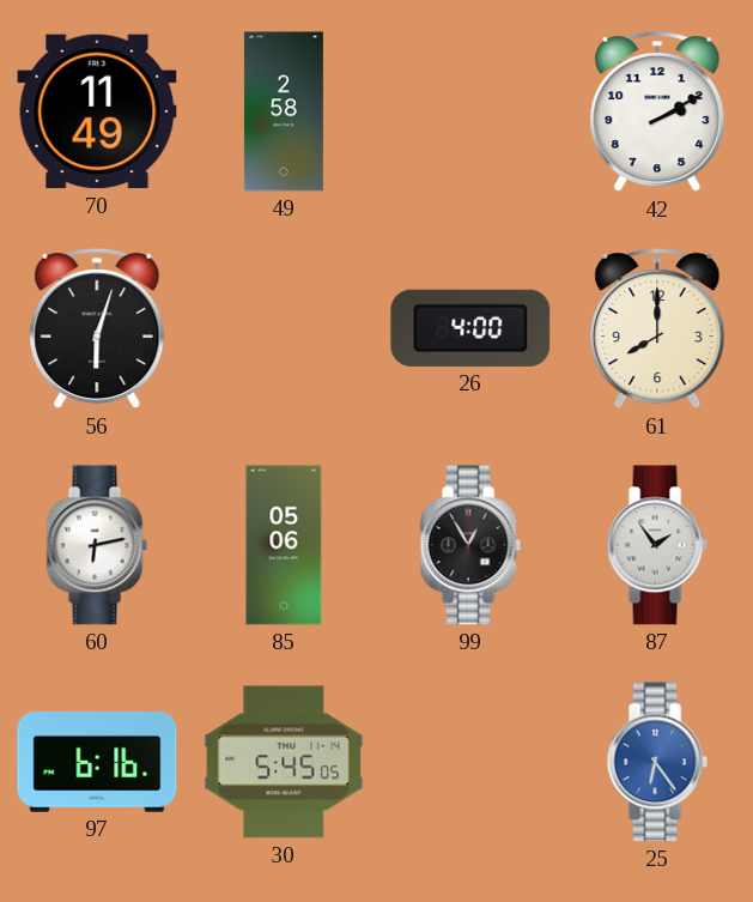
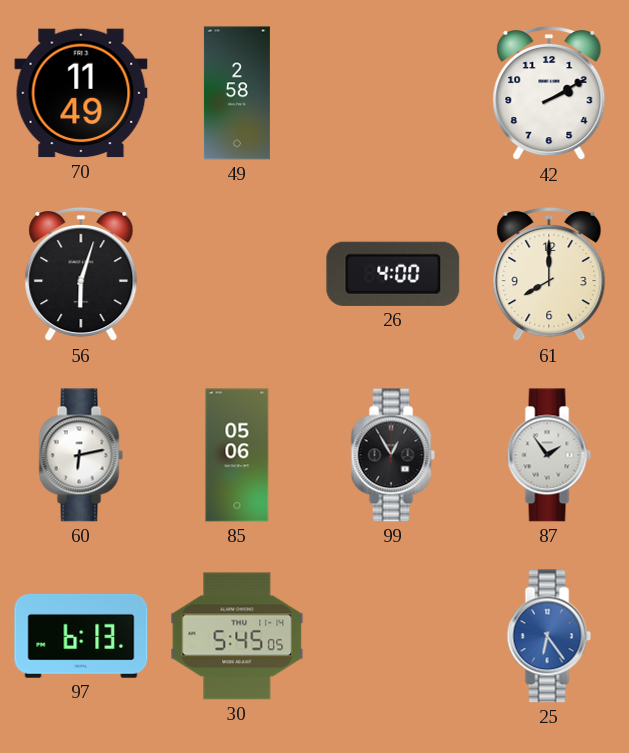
97: 6:16 -> 6:13 (81, 636)
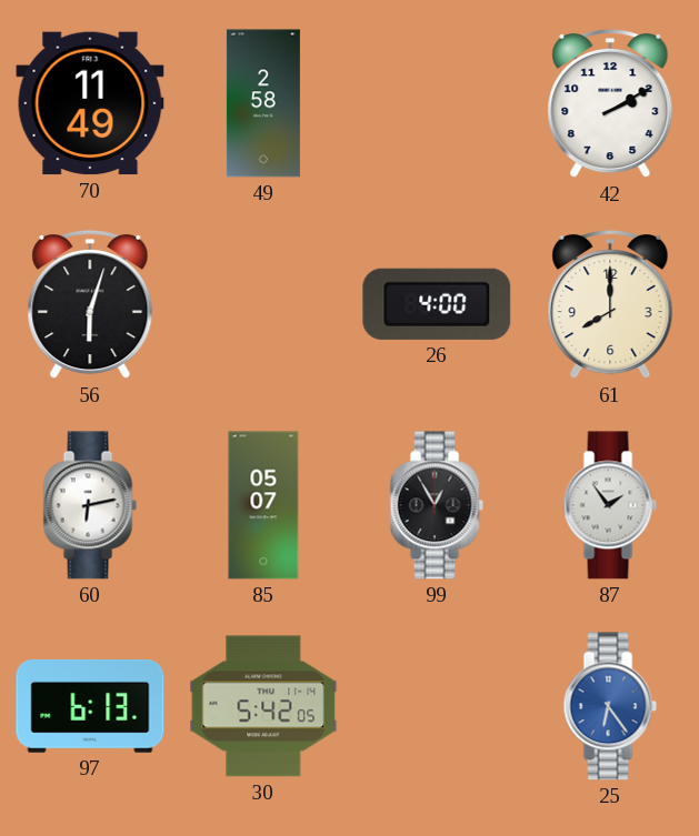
85: 05:06 -> 05:07 (263, 505)
30: 5:45 -> 5:42 (263, 706)
